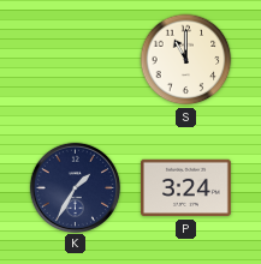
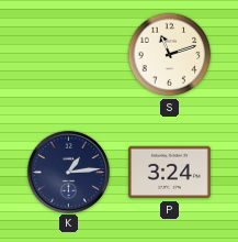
S: 11:00 -> 11:12 (170, 55)
K: 1:35 -> 1:14 (68, 172)
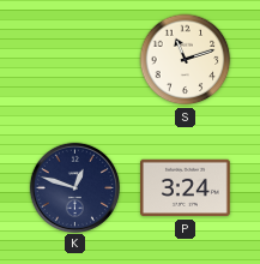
K: 1:14 -> 12:48 (74, 187)
